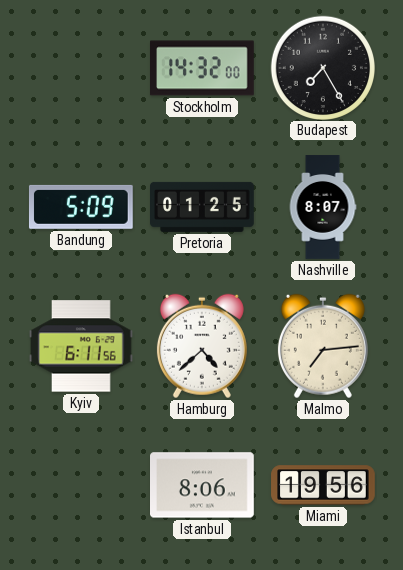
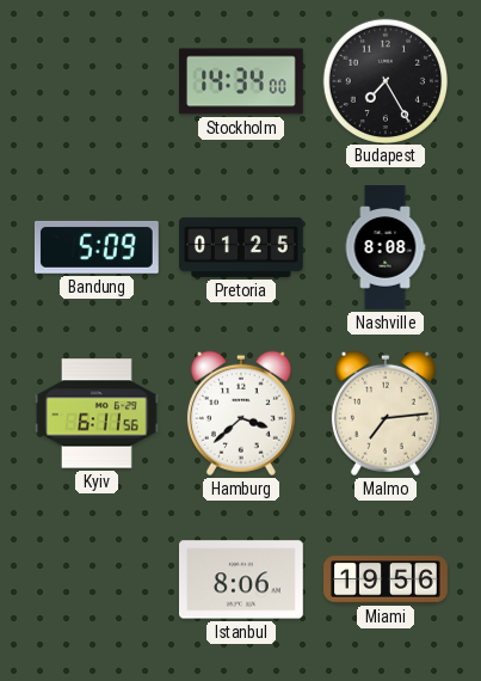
Stockholm: 14:32 -> 14:34 (242, 81)
Nashville: 8:07 -> 8:08 (386, 247)
Hamburg: 4:38 -> 3:38 (241, 413)
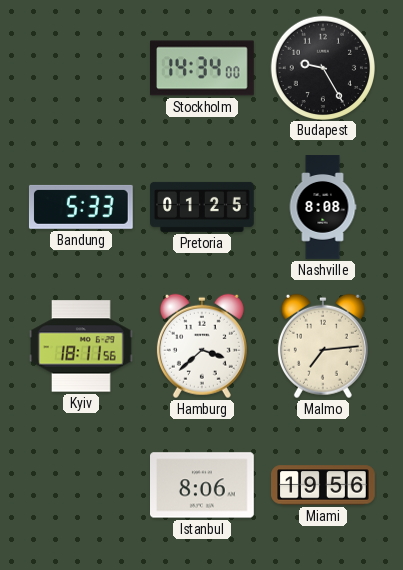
Budapest: 7:25 -> 9:25 (322, 67)
Bandung: 5:09 -> 5:33 (81, 207)
Kyiv: 6:11 -> 18:11 (82, 346)
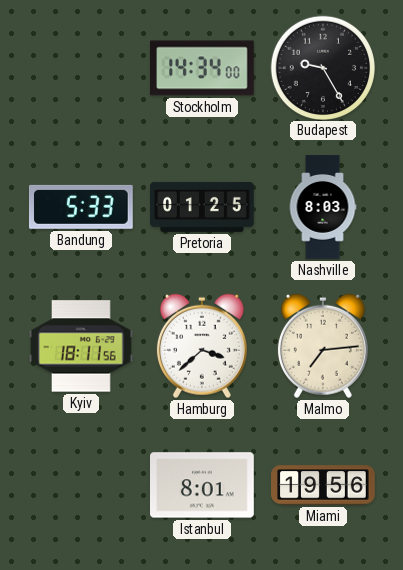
Nashville: 8:08 -> 8:03 (323, 207)
Istanbul: 8:06 -> 8:01 (203, 485)
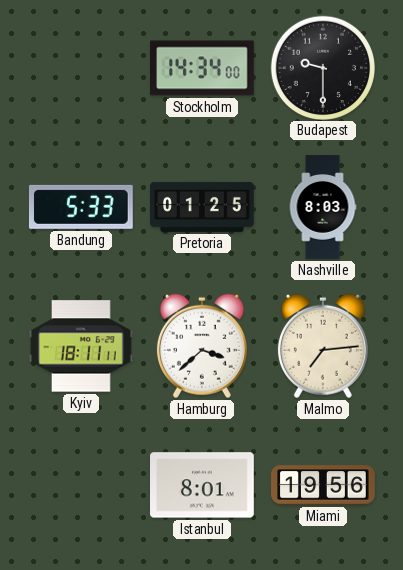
Budapest: 9:25 -> 9:30 (322, 67)
Kyiv: 18:11:56 -> 18:11:11 (82, 346)
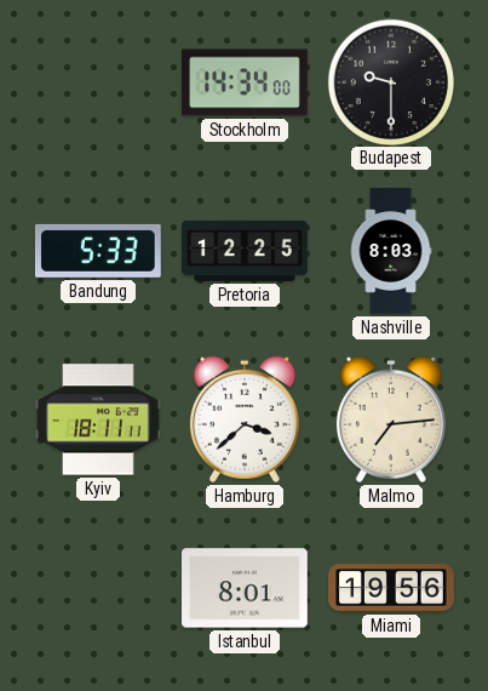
Pretoria: 01:25 -> 12:25 (246, 251)
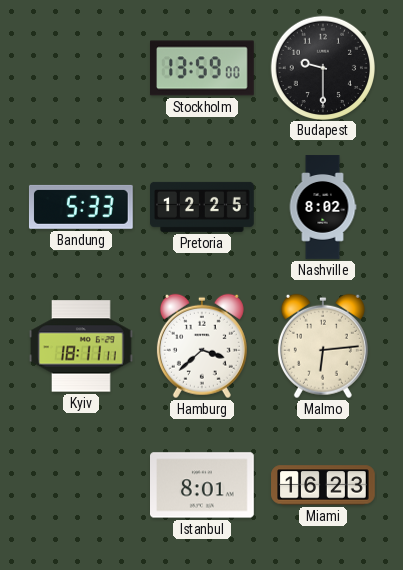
Stockholm: 14:34 -> 13:59 (203, 68)
Nashville: 8:03 -> 8:02 (323, 207)
Malmo: 7:14 -> 6:14 (323, 346)
Miami: 19:56 -> 16:23 (323, 485)
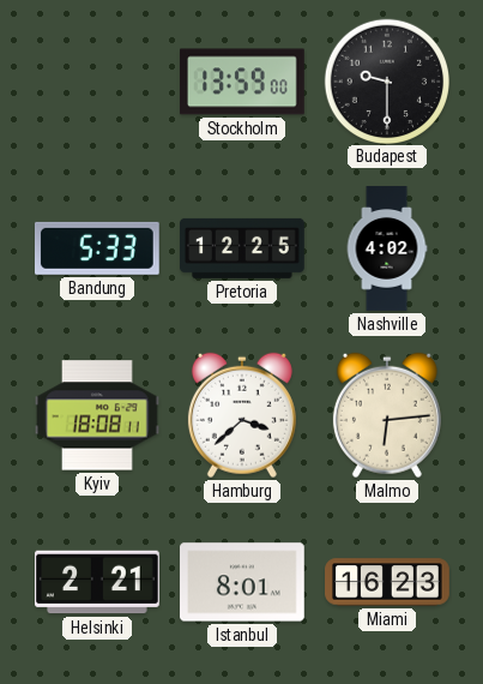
Nashville: 8:02 -> 4:02 (387, 248)
Kyiv: 18:11 -> 18:08 (98, 415)
Helsinki: none -> 2:21 (98, 582)
